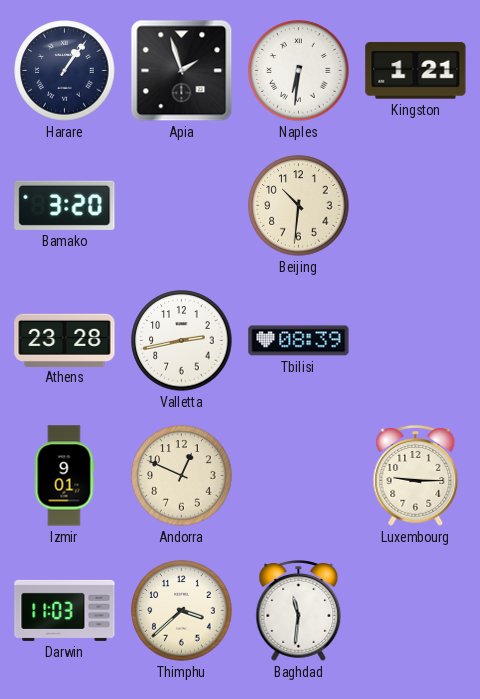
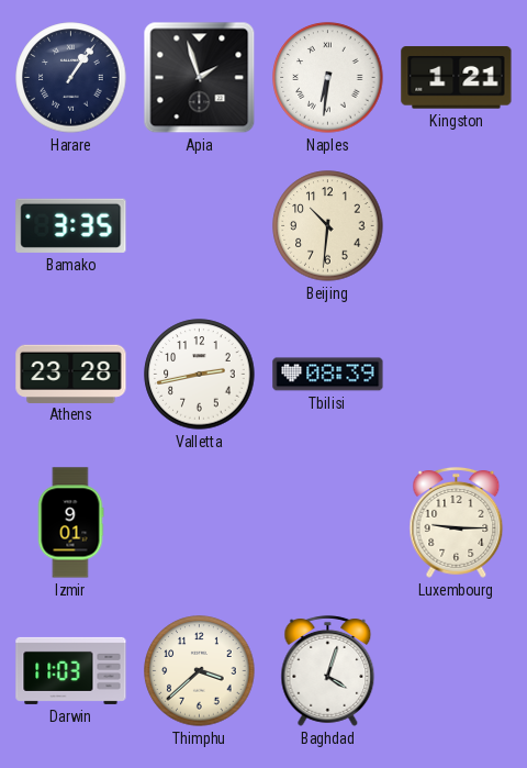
Bamako: 3:20 -> 3:35 (71, 225)
Andorra: 12:49 -> none (182, 476)
Baghdad: 11:31 -> 4:03 (328, 670)
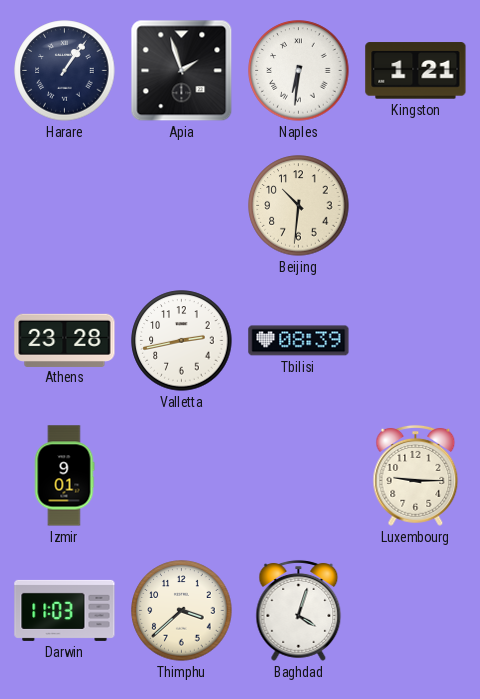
Bamako: 3:35 -> none (71, 225)
